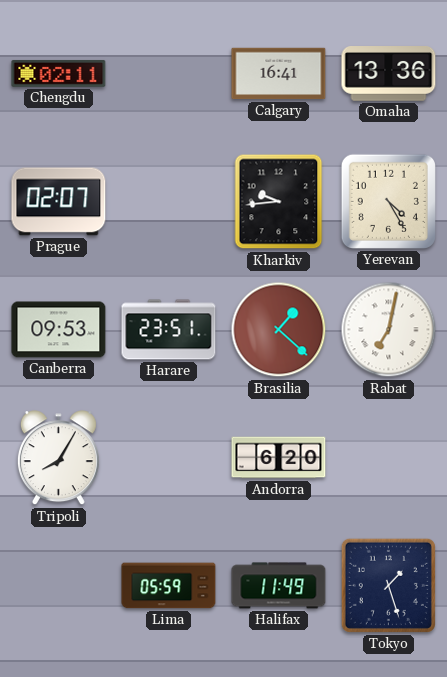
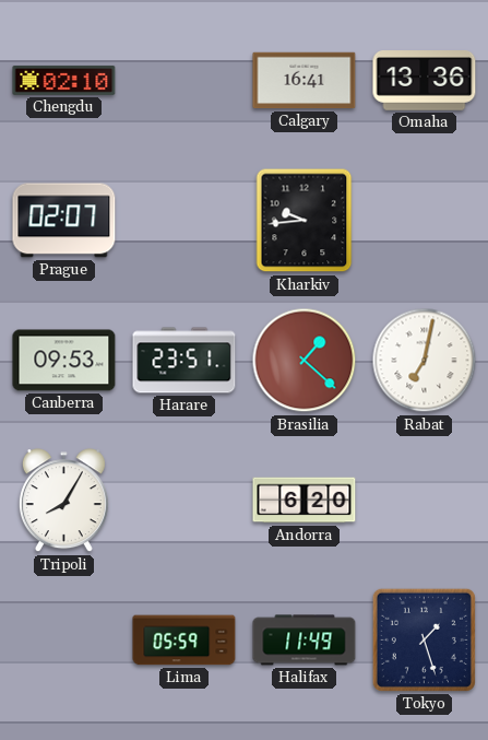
Chengdu: 02:11 -> 02:10 (64, 80)
Yerevan: 4:25 -> none (388, 201)
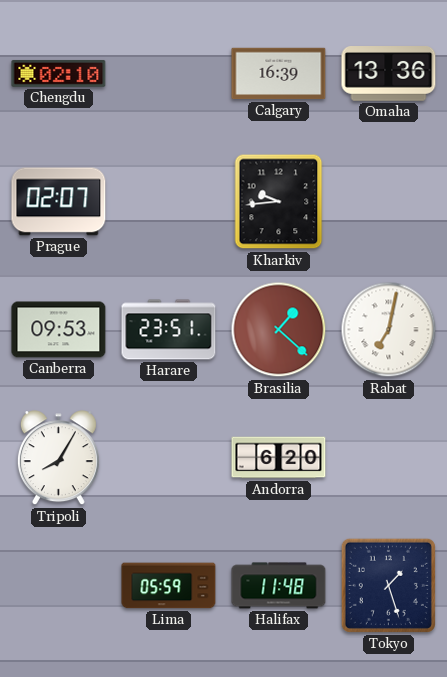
Calgary: 16:41 -> 16:39 (279, 74)
Halifax: 11:49 -> 11:48 (279, 586)
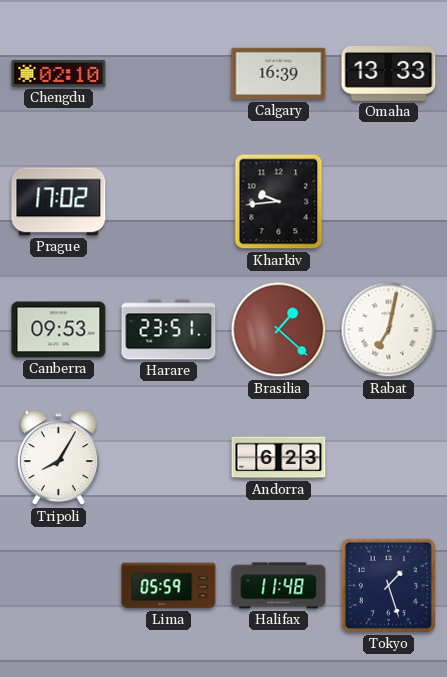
Omaha: 13:36 -> 13:33 (389, 74)
Prague: 02:07 -> 17:02 (59, 202)
Andorra: 6:20 -> 6:23 (279, 458)
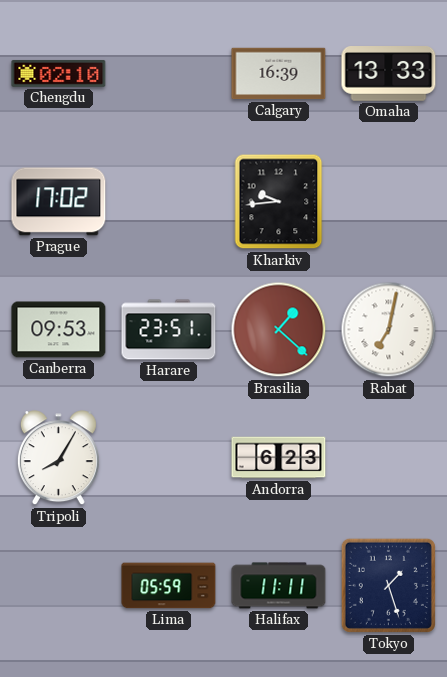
Halifax: 11:48 -> 11:11 (279, 586)
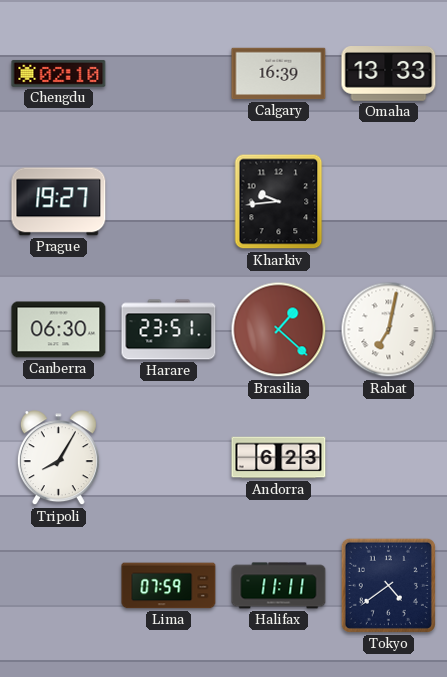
Prague: 17:02 -> 19:27 (59, 202)
Canberra: 09:53 -> 06:30 (59, 330)
Lima: 05:59 -> 07:59 (169, 586)
Tokyo: 1:27 -> 4:39 (388, 585)
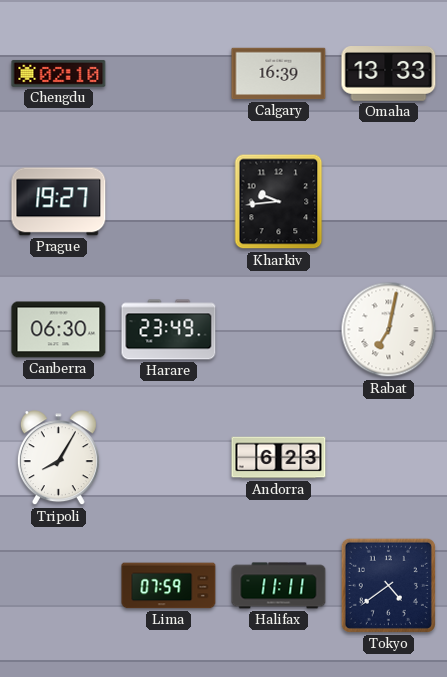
Harare: 23:51 -> 23:49 (169, 330)
Brasilia: 1:22 -> none (279, 330)
